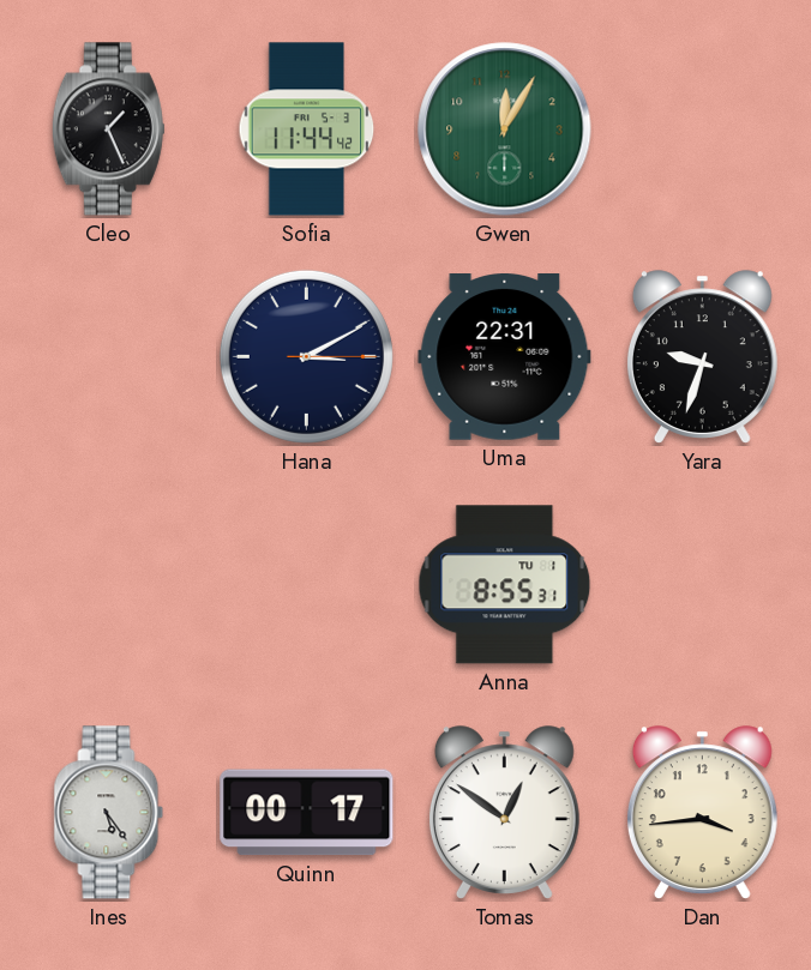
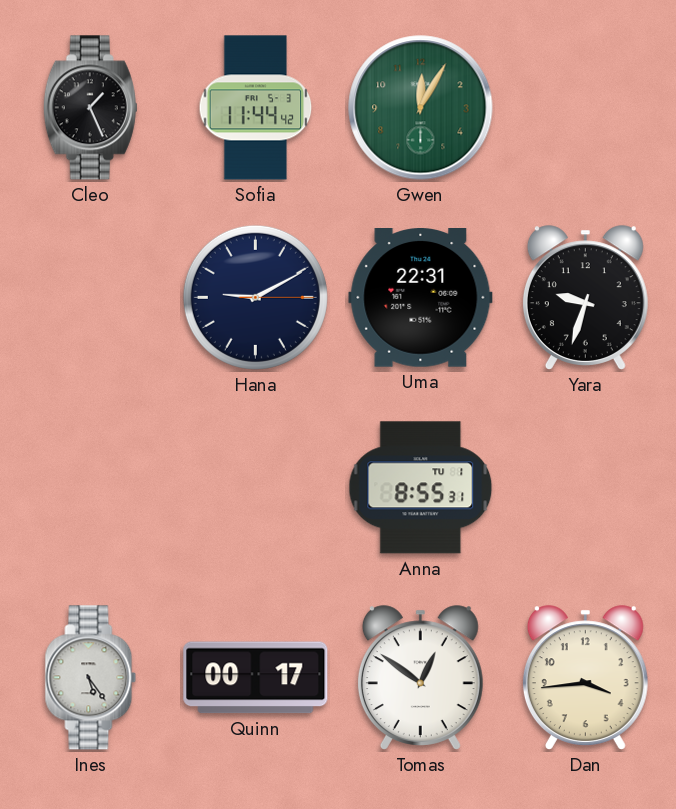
Hana: 3:10 -> 9:10 (255, 297)
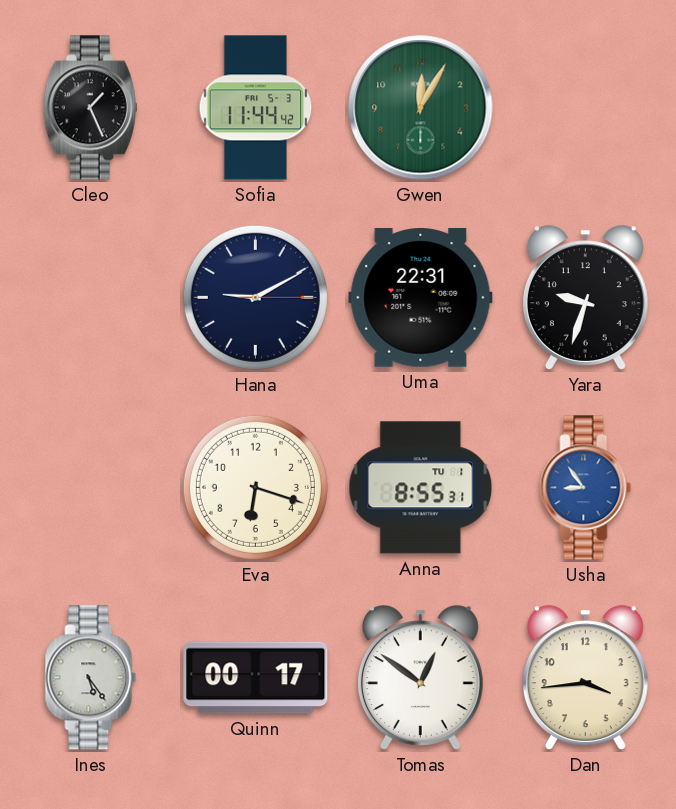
Eva: none -> 6:18 (255, 487)
Usha: none -> 8:54 (586, 488)
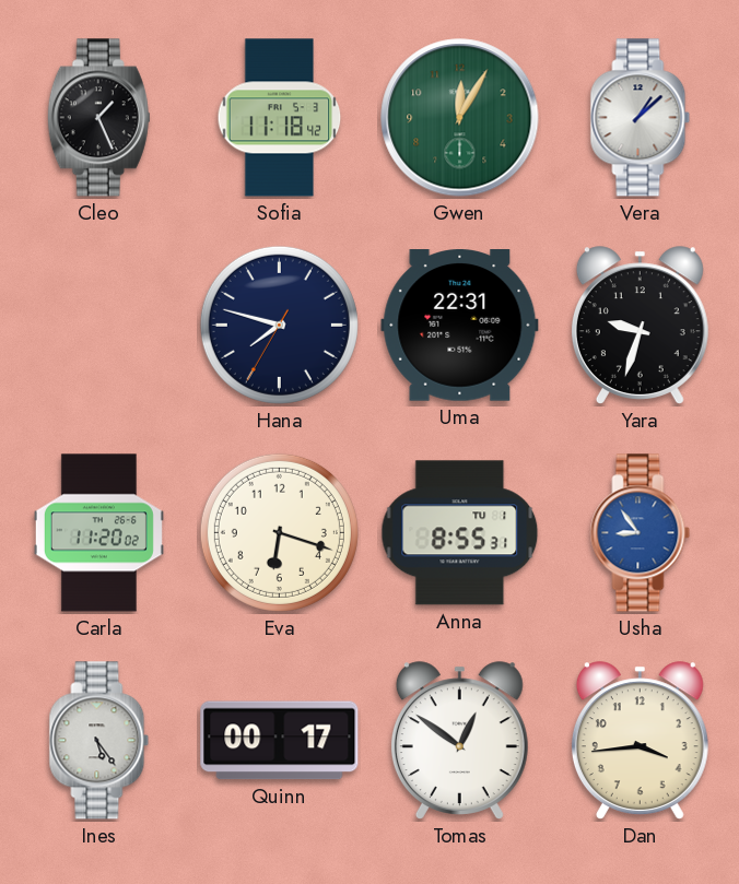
Sofia: 11:44 -> 11:18 (280, 118)
Vera: none -> 1:08 (641, 118)
Hana: 9:10 -> 7:47 (279, 325)
Carla: none -> 11:20 (98, 533)
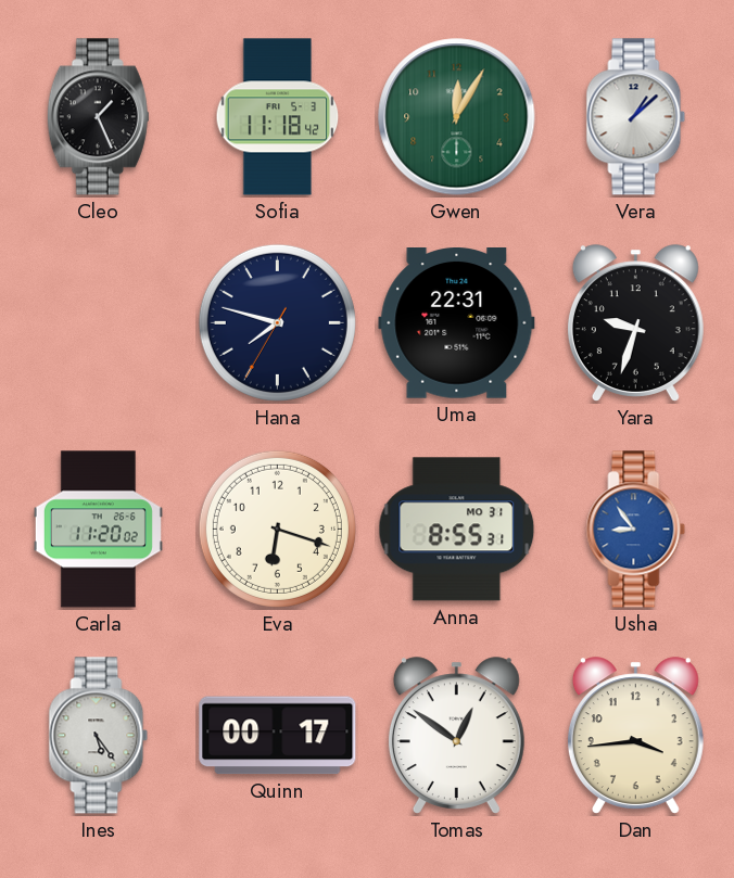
Anna date: TU 1 -> MO 31 (457, 530)
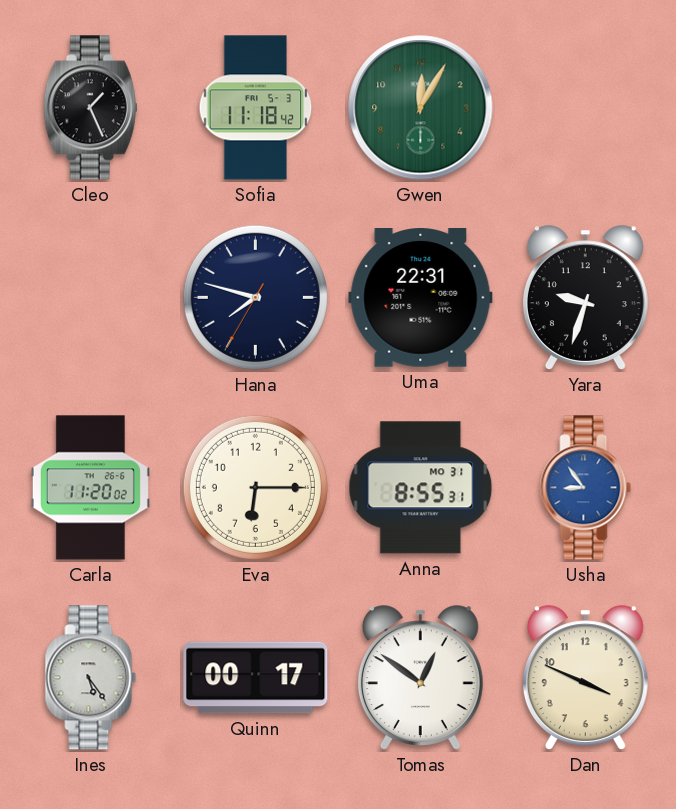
Vera: 1:08 -> none (636, 117)
Eva: 6:18 -> 6:15 (255, 487)
Dan: 3:44 -> 3:49 (585, 678)
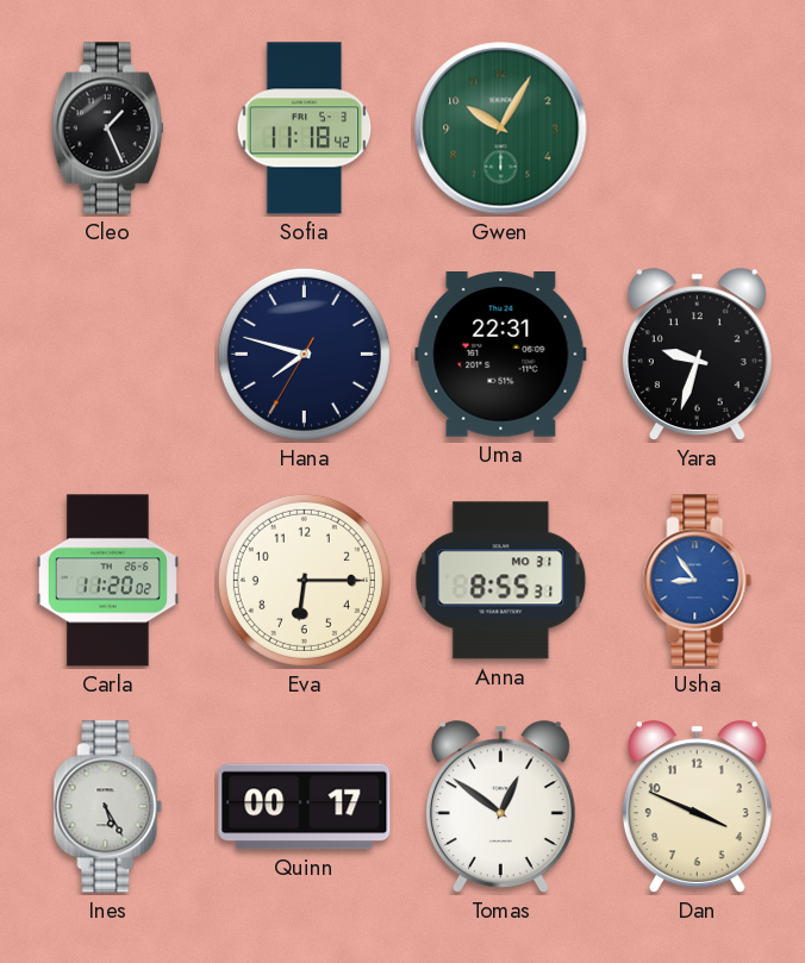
Gwen: 12:05 -> 10:05 (501, 129)
Ines: 5:24 -> 5:25 (108, 807)
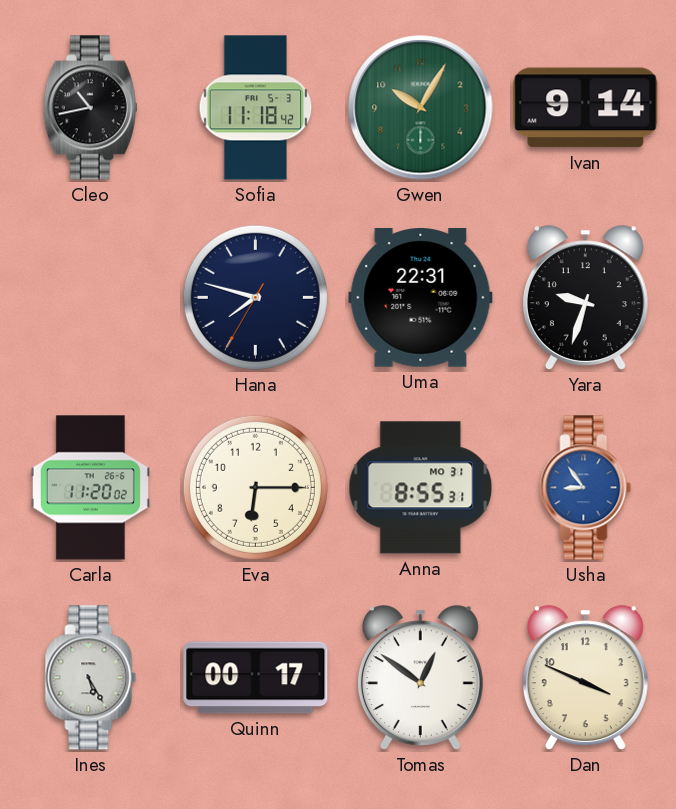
Cleo: 1:26 -> 10:43 (90, 108)
Ivan: none -> 9:14 (586, 108)
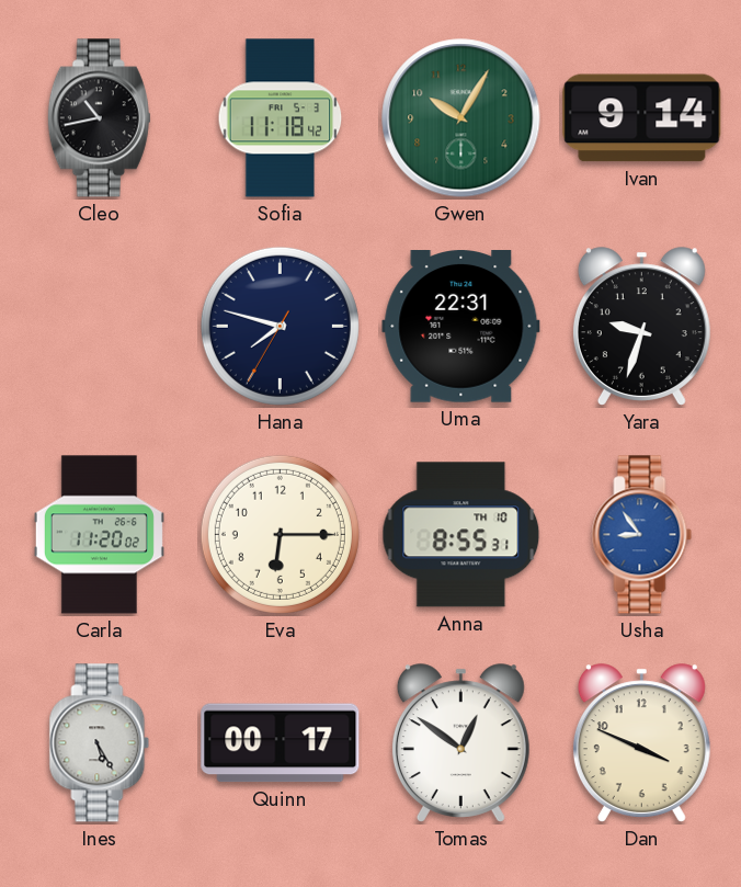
Anna date: MO 31 -> TH 10 (461, 535)
